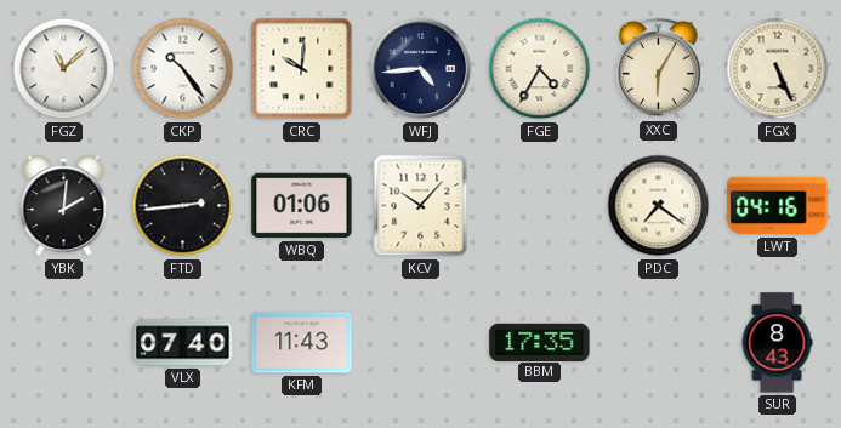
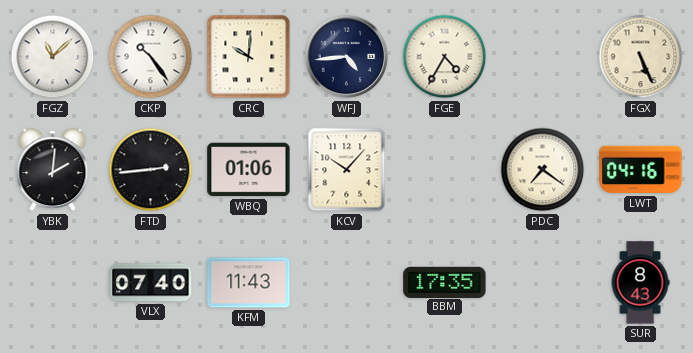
XXC: 6:05 -> none (658, 68)
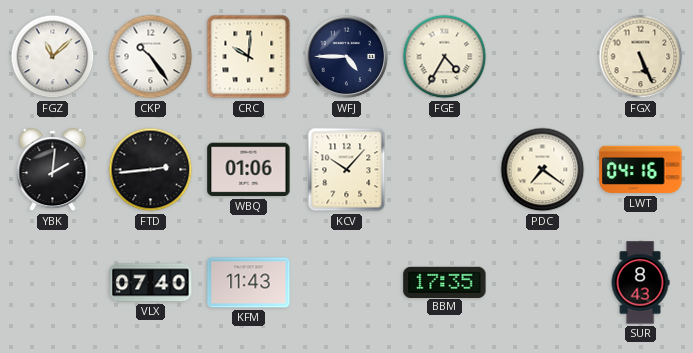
WFJ: 4:44 -> 4:45 (347, 57)
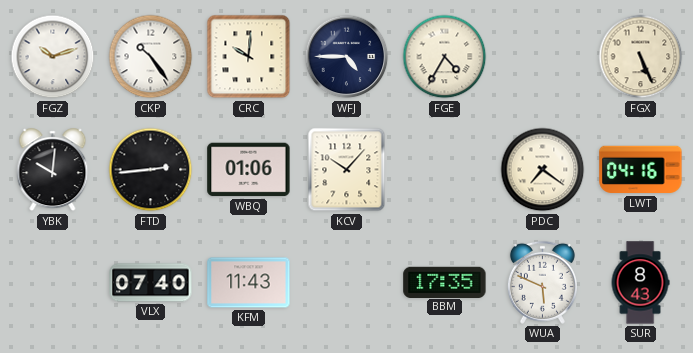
FGZ: 11:08 -> 10:12 (53, 57)
YBK: 2:01 -> 10:01 (53, 170)
WUA: none -> 5:49 (542, 282)
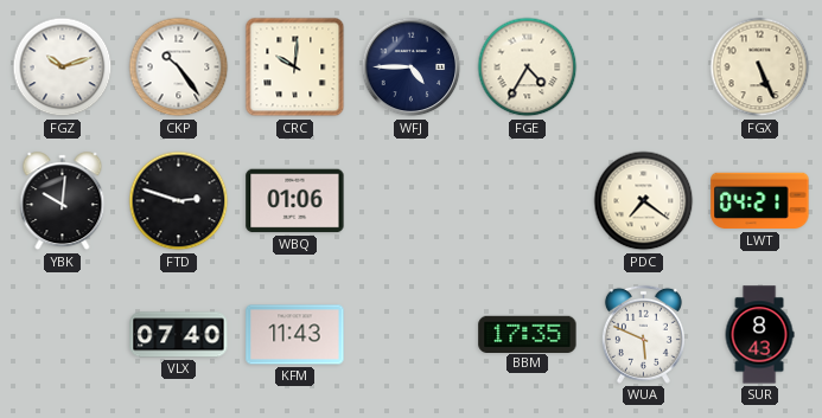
FTD: 2:44 -> 2:48 (179, 201)
KCV: 10:07 -> none (347, 170)
LWT: 04:16 -> 04:21 (760, 201)
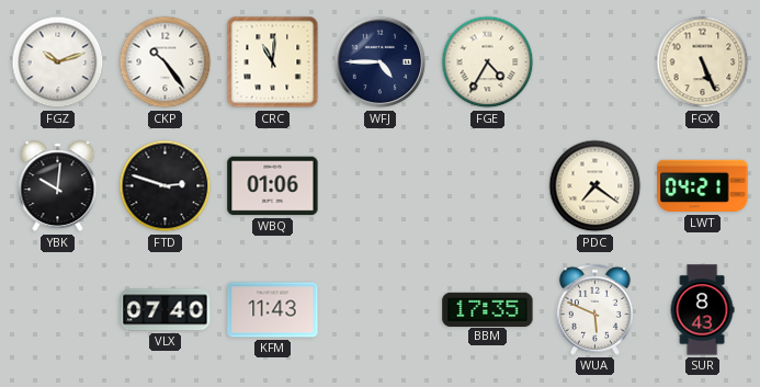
CRC: 10:01 -> 11:01 (273, 62)
